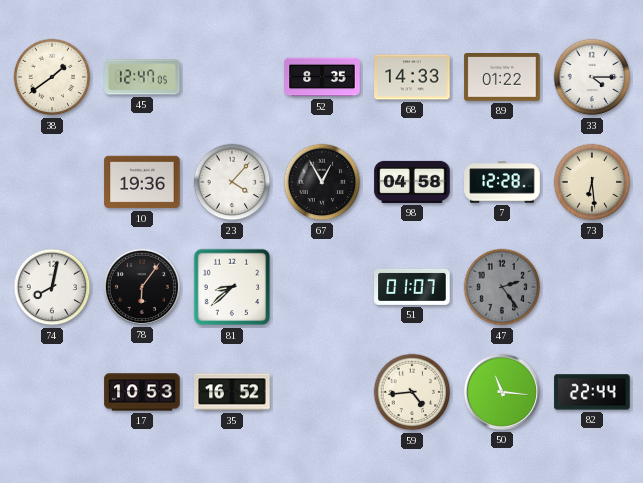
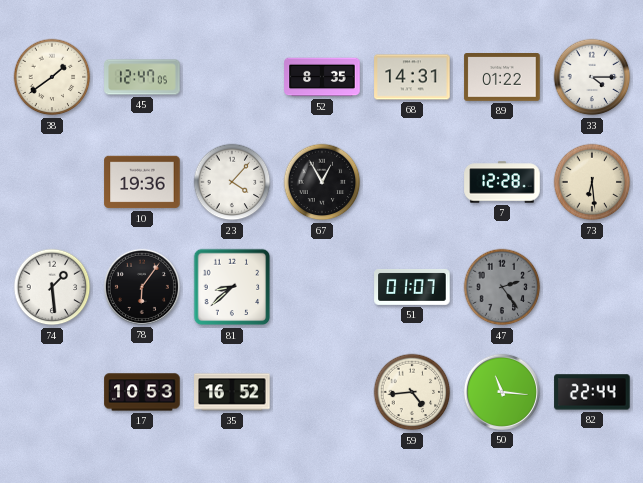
68: 14:33 -> 14:31 (412, 77)
98: 04:58 -> none (412, 182)
74: 8:02 -> 1:29 (52, 287)
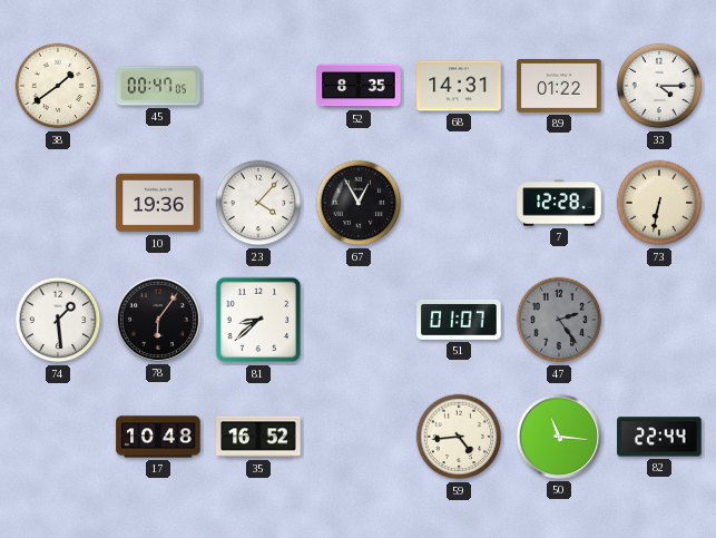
45: 12:47 -> 00:47 (158, 86)
73: 6:29 -> 6:32 (659, 203)
17: 10:53 -> 10:48 (158, 437)
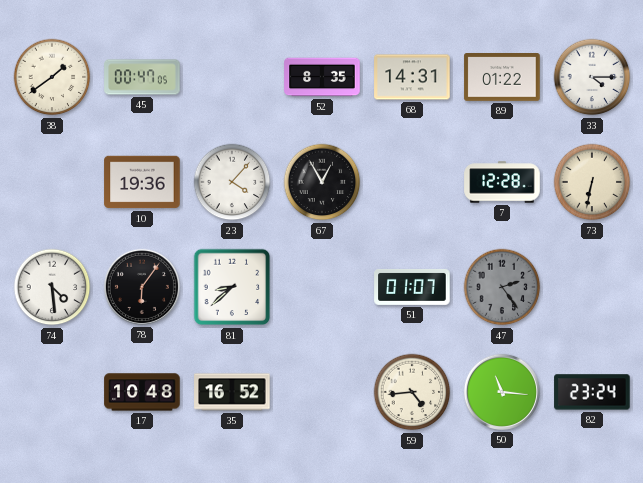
74: 1:29 -> 4:29 (52, 287)
82: 22:44 -> 23:24 (592, 392)
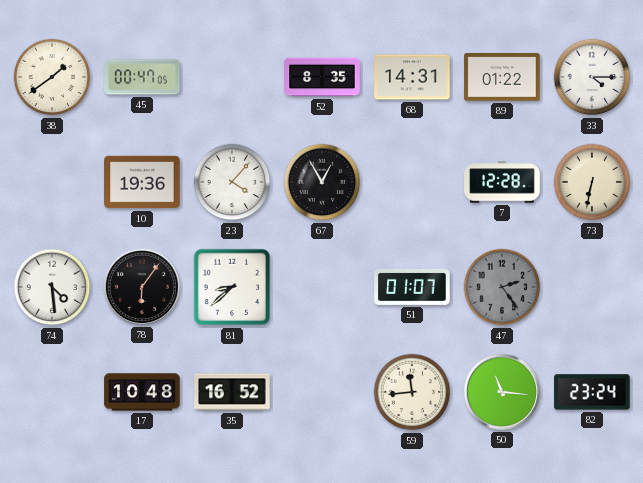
59: 4:44 -> 11:44 (412, 392)
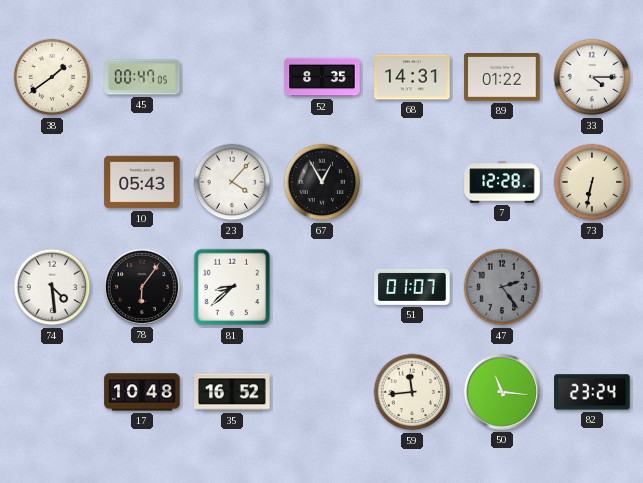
10: 19:36 -> 05:43 (142, 182)
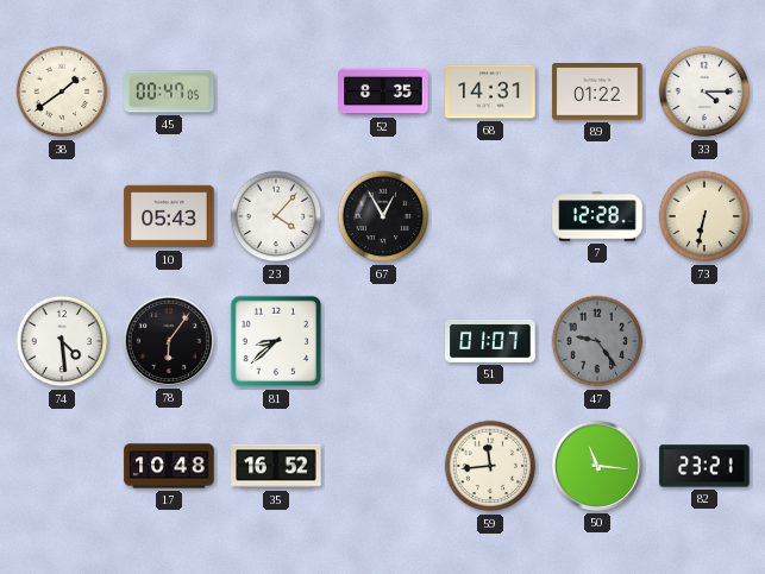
47: 2:24 -> 9:24 (597, 341)
82: 23:24 -> 23:21 (704, 466)
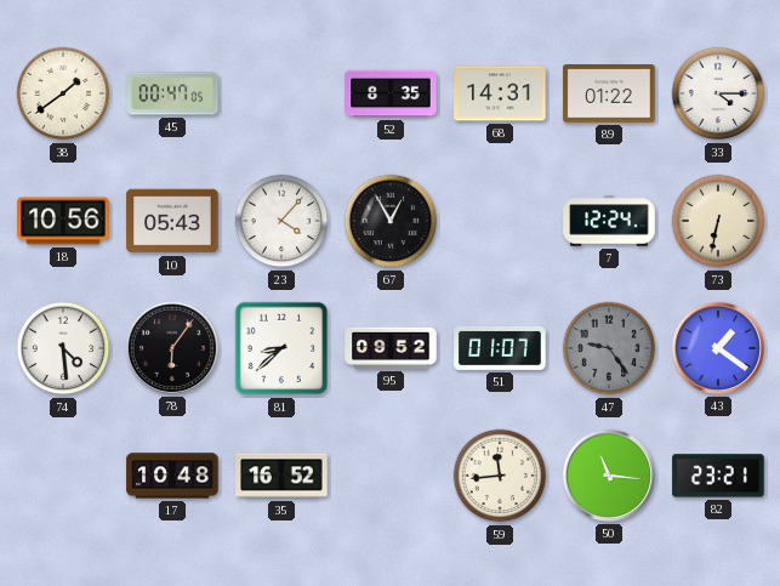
18: none -> 10:56 (63, 221)
7: 12:28 -> 12:24 (609, 221)
95: none -> 09:52 (391, 348)
43: none -> 1:21 (718, 348)
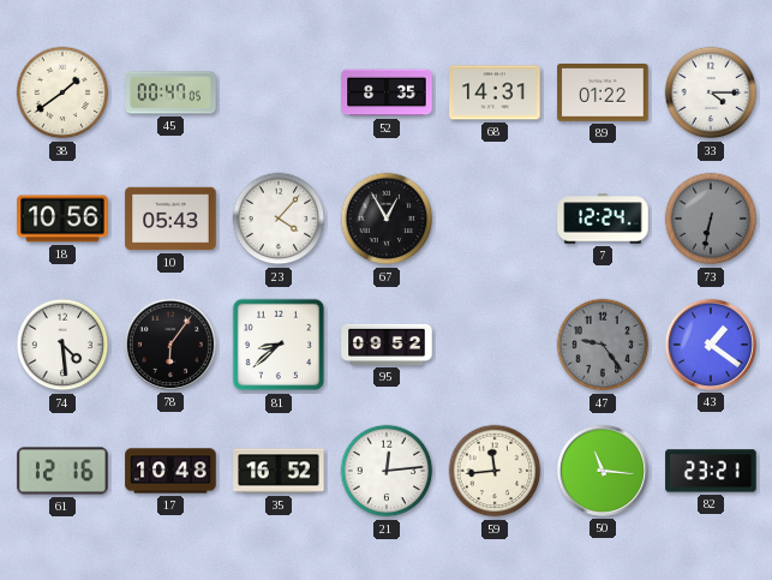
73 dial: cream -> grey (711, 219)
51: 01:07 -> none (500, 349)
61: none -> 12:16 (62, 471)
21: none -> 12:14 (387, 471)
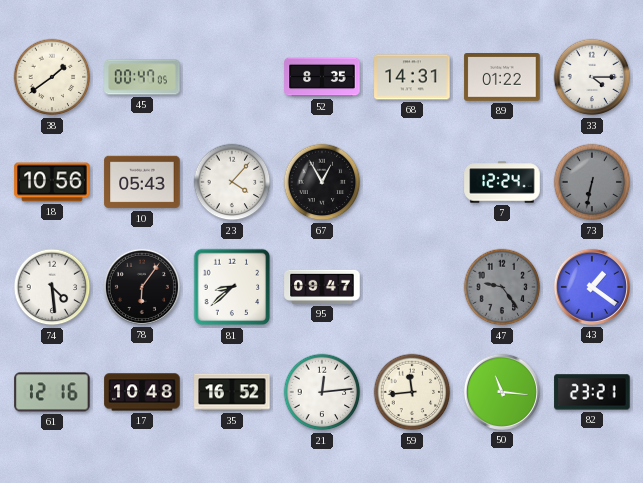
95: 09:52 -> 09:47 (322, 287)
